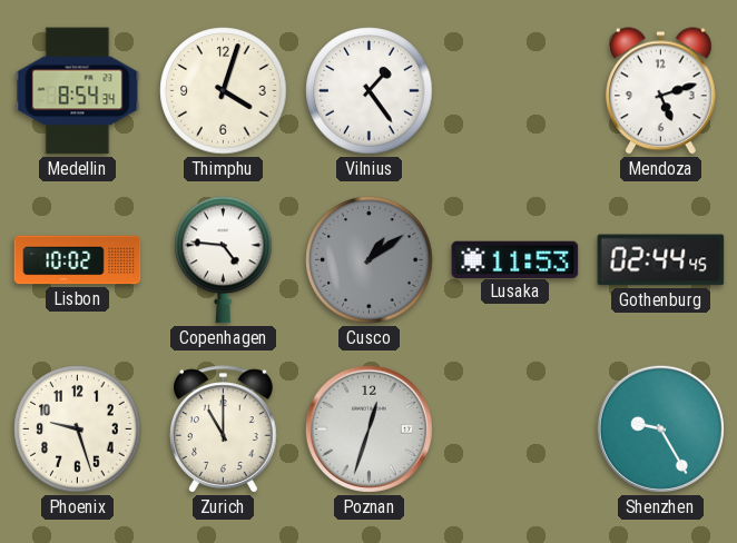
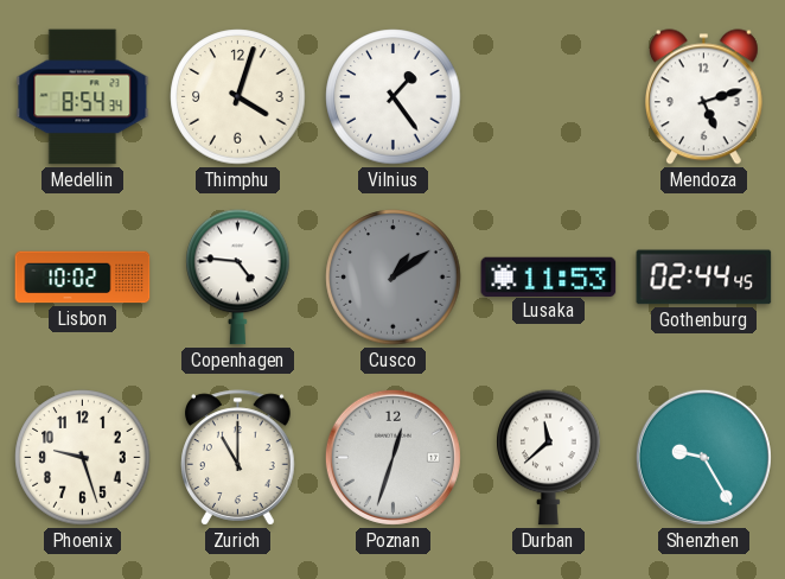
Durban: none -> 11:38 (549, 458)
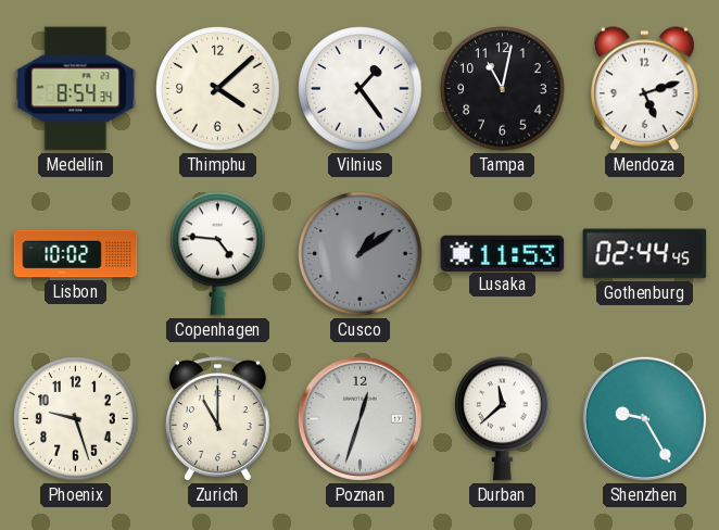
Thimphu: 4:03 -> 4:08 (218, 89)
Tampa: none -> 11:02 (503, 89)
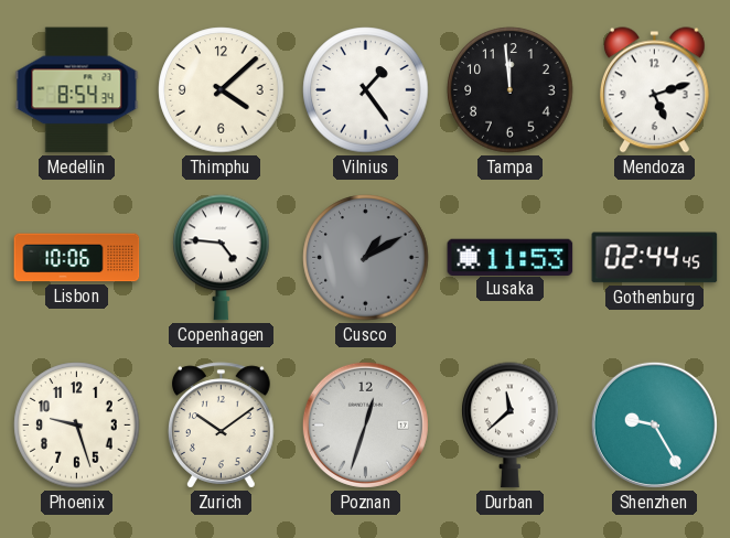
Tampa: 11:02 -> 11:59 (511, 90)
Lisbon: 10:02 -> 10:06 (77, 258)
Cusco: 1:09 -> 1:10 (366, 258)
Zurich: 11:00 -> 10:09 (222, 426)
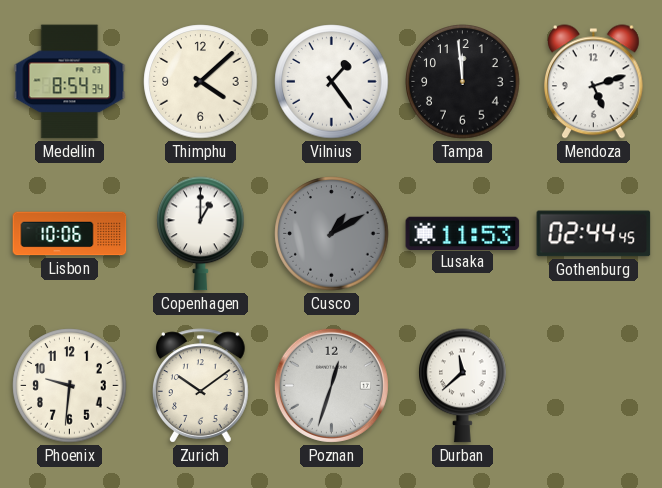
Copenhagen: 4:46 -> 1:00 (201, 234)
Phoenix: 9:27 -> 9:31 (70, 386)
Shenzhen: 9:25 -> none (654, 424)
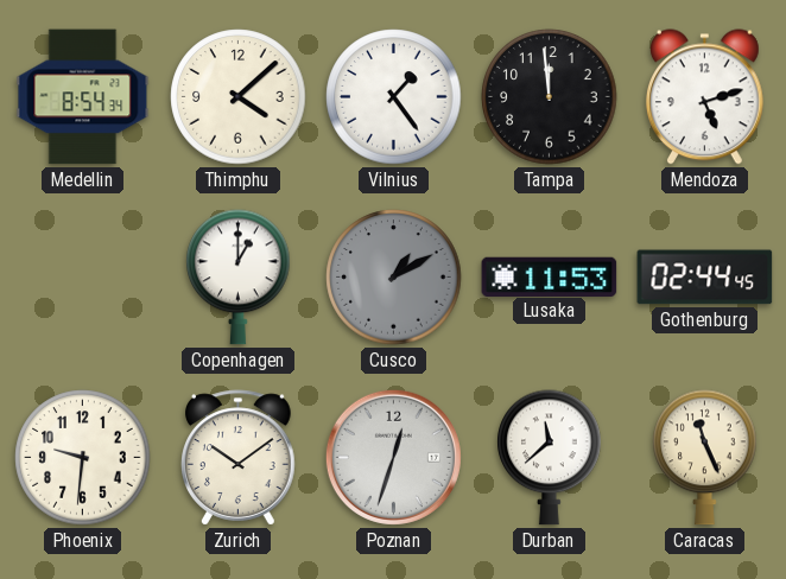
Lisbon: 10:06 -> none (70, 234)
Caracas: none -> 11:26 (705, 458)
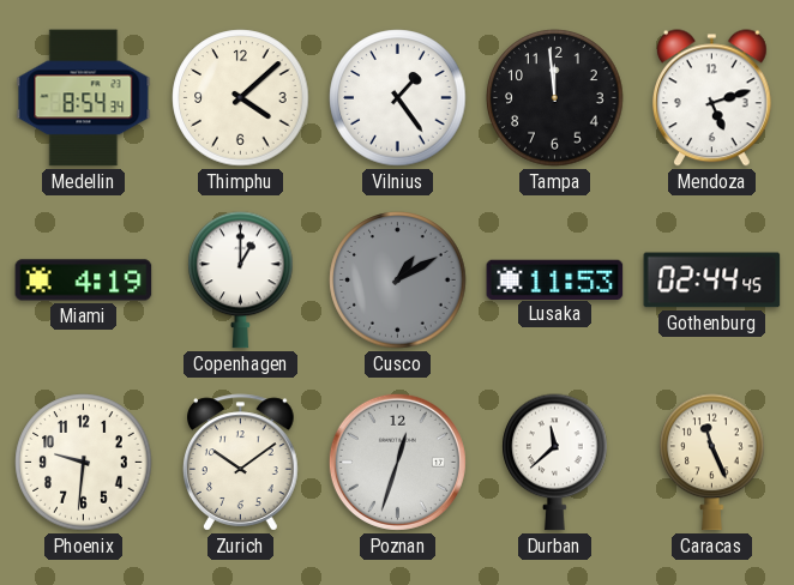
Miami: none -> 4:19 (84, 281)
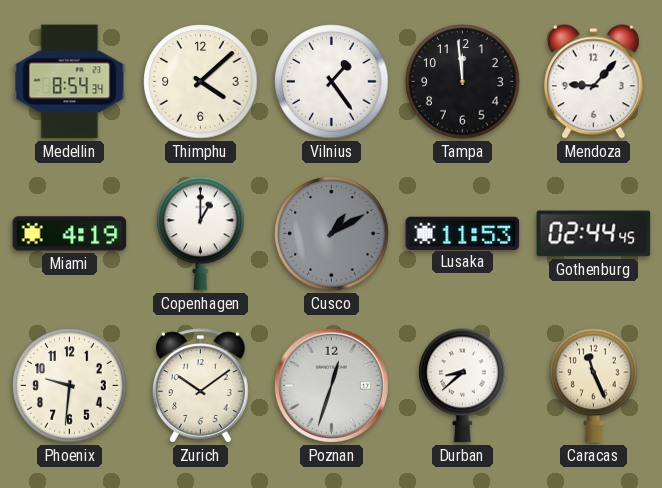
Mendoza: 5:12 -> 9:07 (593, 82)
Durban: 11:38 -> 8:38 (463, 386)
